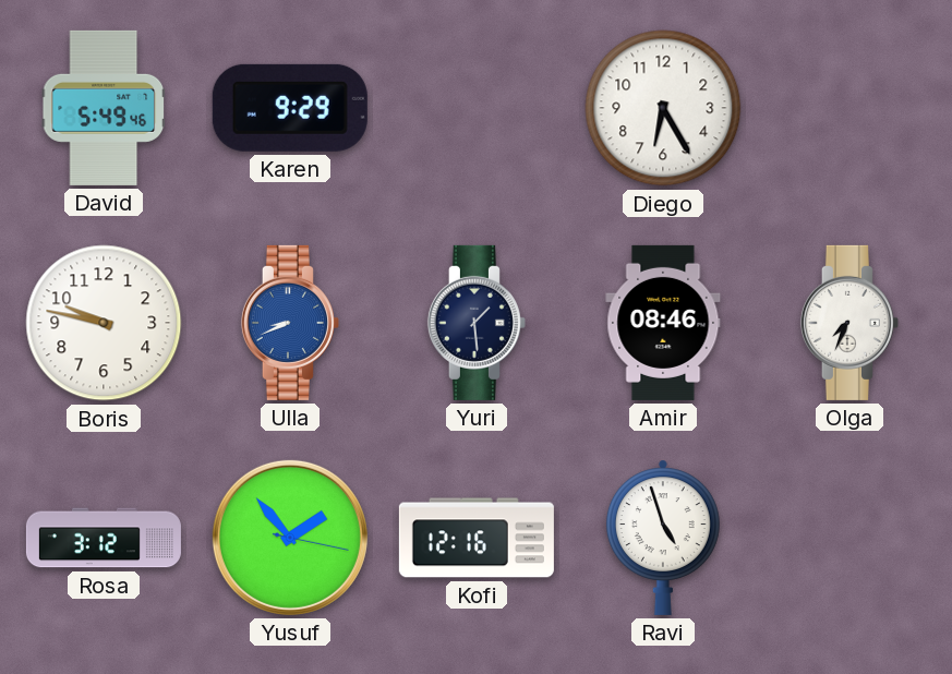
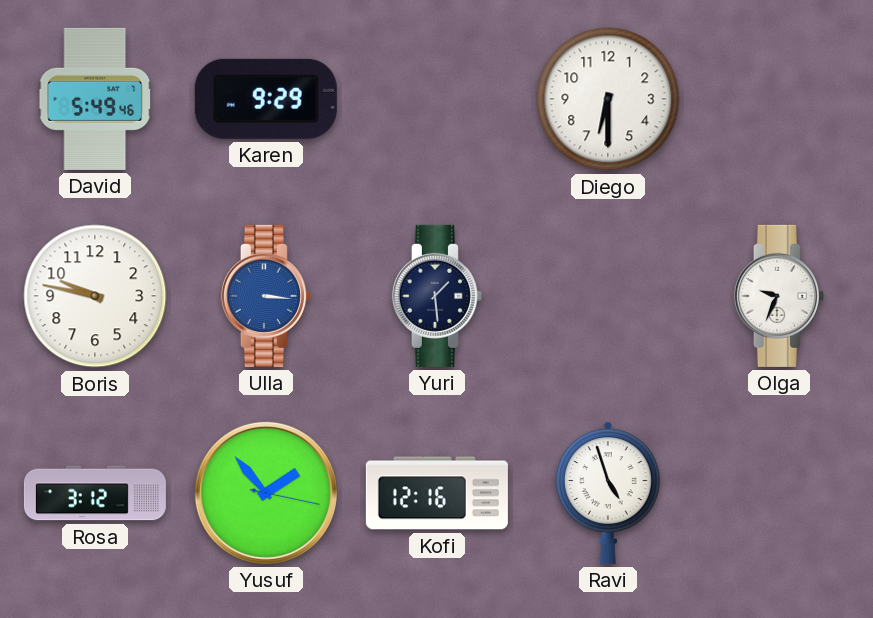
Diego: 6:25 -> 6:30 (608, 99)
Ulla: 8:41 -> 3:16 (266, 296)
Amir: 08:46 -> none (663, 323)
Olga: 7:34 -> 9:34 (779, 296)
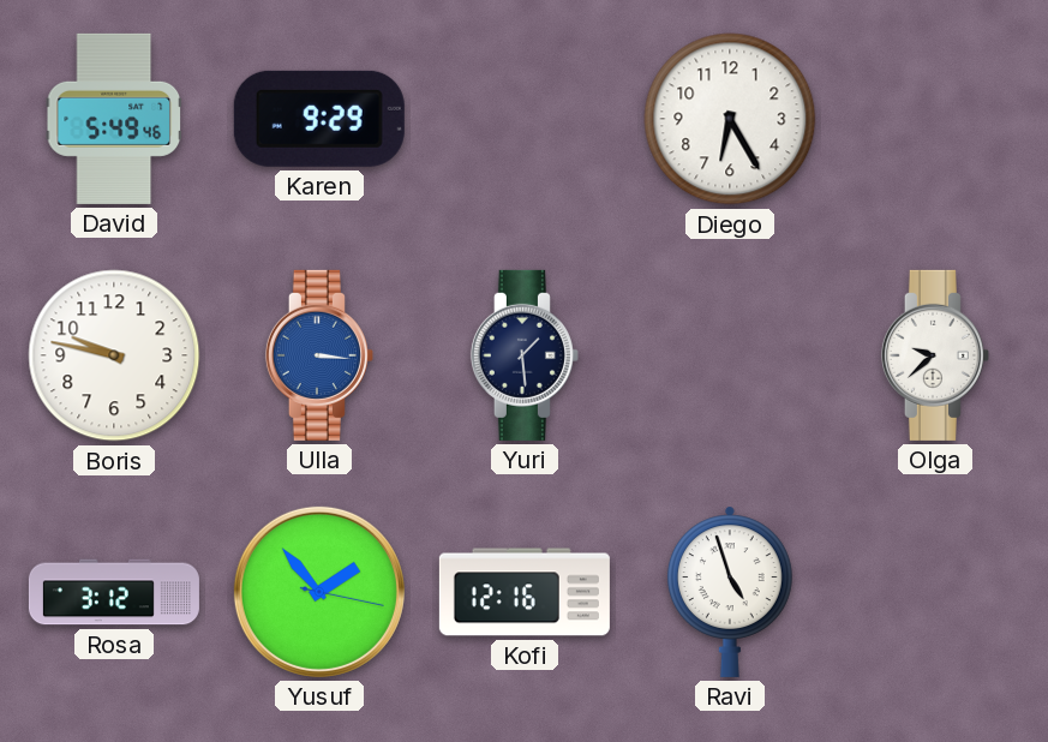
Diego: 6:30 -> 6:25 (730, 119)
Olga: 9:34 -> 9:38 (935, 355)
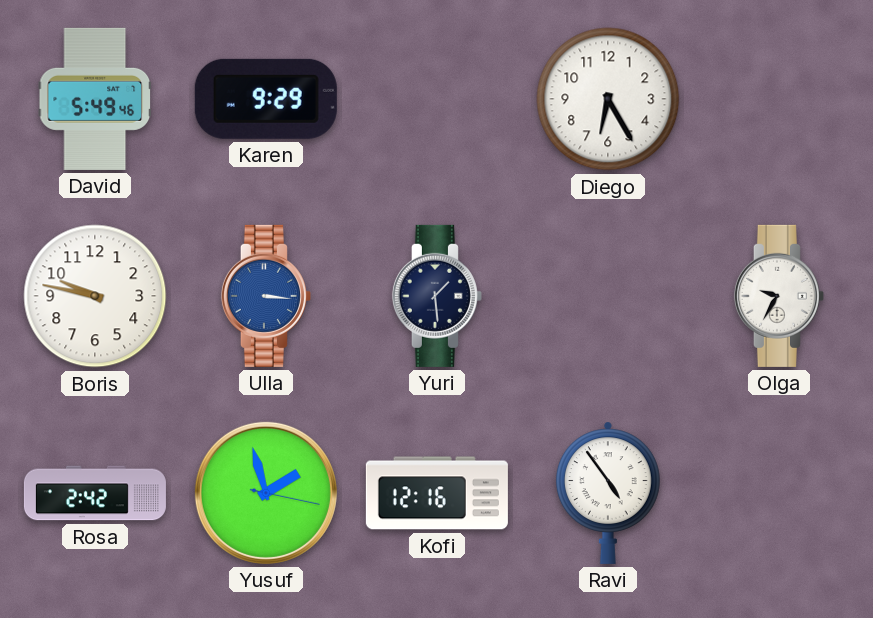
Olga: 9:38 -> 9:35 (779, 296)
Rosa: 3:12 -> 2:42 (95, 493)
Yusuf: 1:53 -> 1:57 (266, 493)
Ravi: 4:57 -> 4:54 (608, 493)
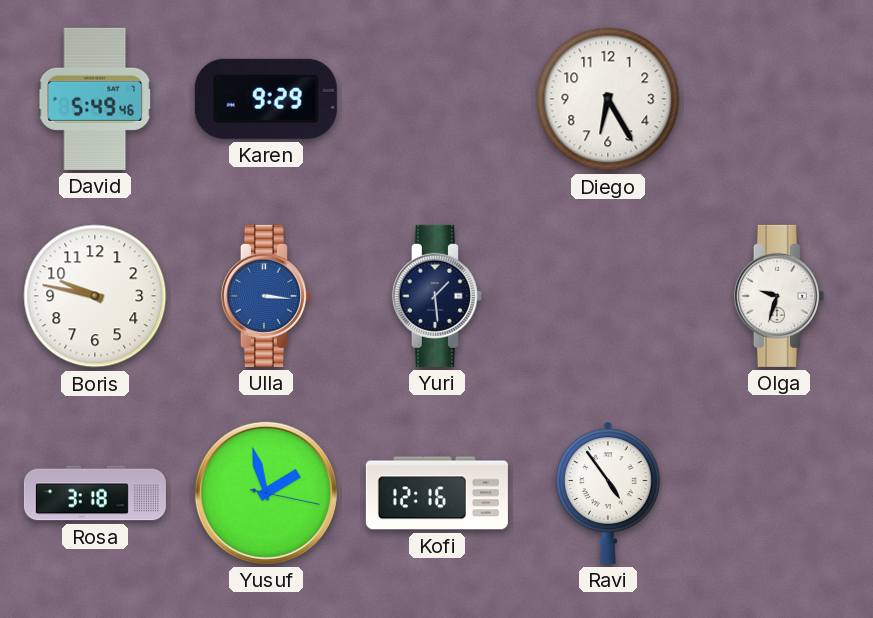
Olga: 9:35 -> 9:33 (779, 296)
Rosa: 2:42 -> 3:18 (95, 493)
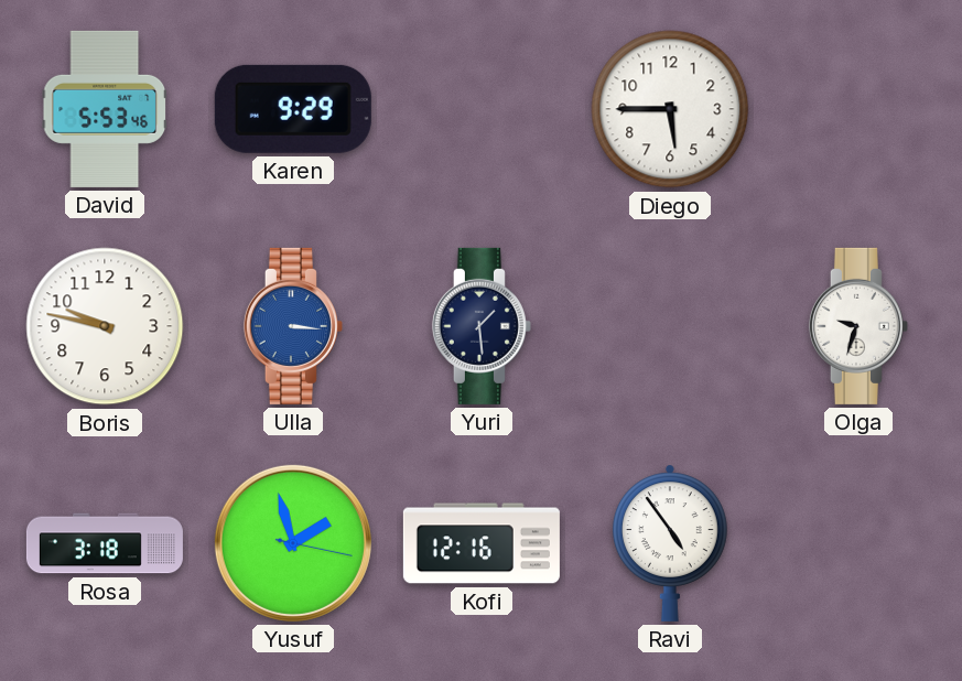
David: 5:49 -> 5:53 (105, 109)
Diego: 6:25 -> 5:45 (670, 109)
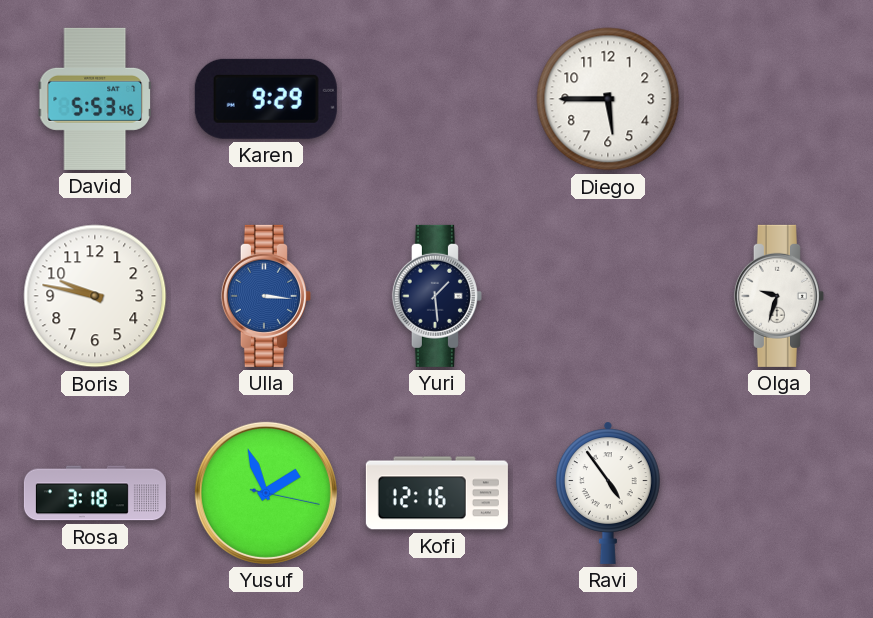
Yusuf: 1:57 -> 1:56 (266, 493)
